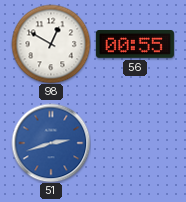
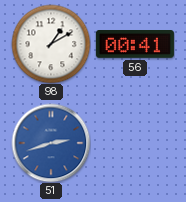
98: 12:50 -> 1:10 (51, 44)
56: 00:55 -> 00:41 (135, 45)
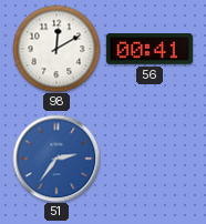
98: 1:10 -> 12:10 (56, 49)
51: 2:42 -> 2:36 (56, 159)
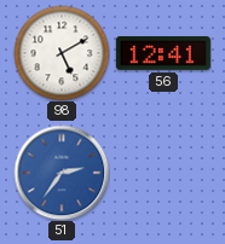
98: 12:10 -> 5:10 (62, 53)
56: 00:41 -> 12:41 (163, 54)
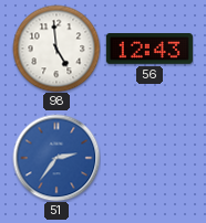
98: 5:10 -> 4:59 (56, 49)
56: 12:41 -> 12:43 (150, 50)
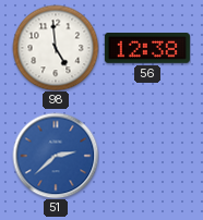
56: 12:43 -> 12:38 (147, 49)
51: 2:36 -> 2:38 (56, 156)
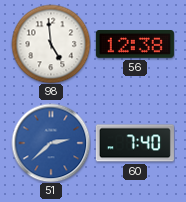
60: none -> 7:40 (135, 143)
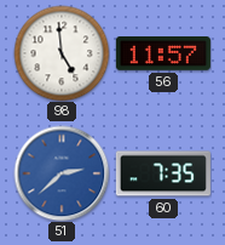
56: 12:38 -> 11:57 (163, 55)
60: 7:40 -> 7:35 (163, 173)
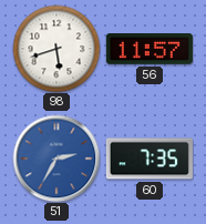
98: 4:59 -> 5:42 (56, 49)
51: 2:38 -> 2:35 (56, 159)
